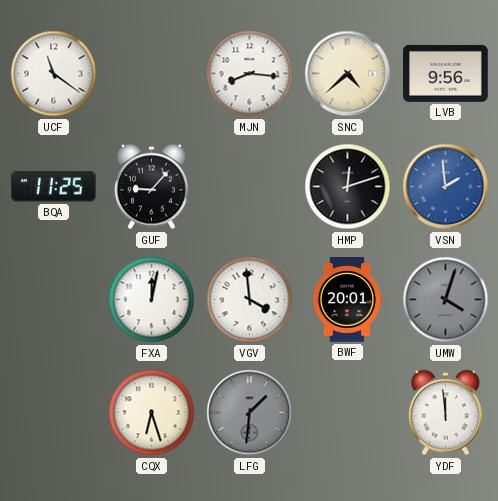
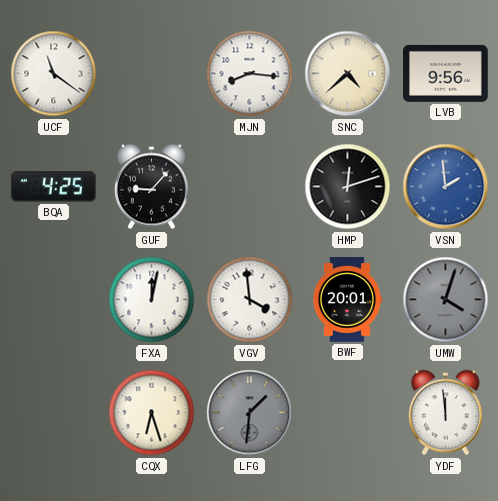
BQA: 11:25 -> 4:25 (54, 187)
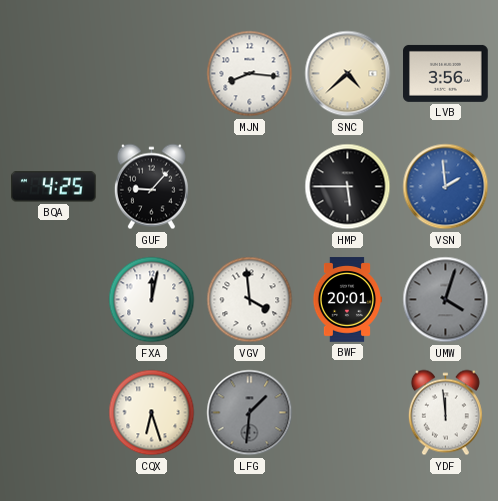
UCF: 11:21 -> none (54, 74)
LVB: 9:56 -> 3:56 (446, 73)
HMP: 12:12 -> 5:45 (348, 187)
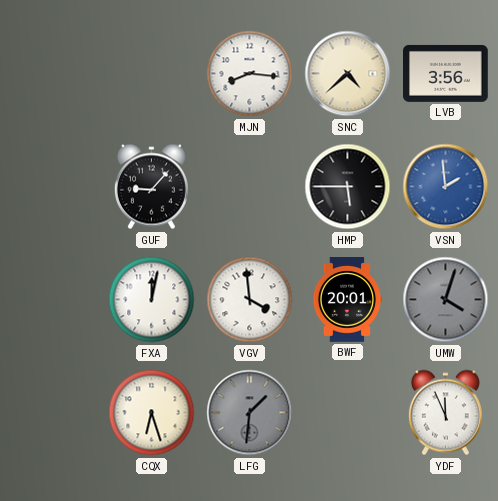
BQA: 4:25 -> none (54, 187)
YDF: 11:59 -> 11:56 (445, 413)
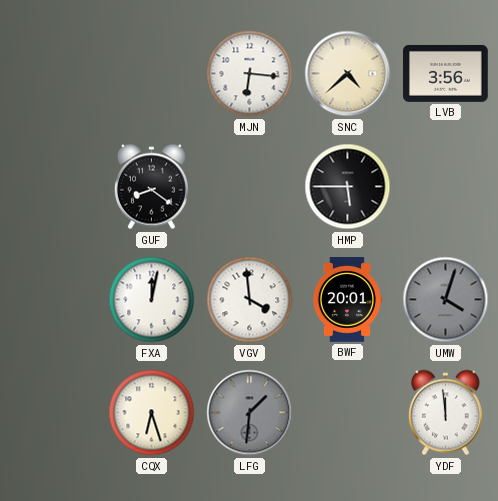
MJN: 8:16 -> 6:16 (250, 74)
GUF: 9:07 -> 8:21 (151, 187)
VSN: 1:59 -> none (446, 187)
YDF: 11:56 -> 11:59 (445, 413)
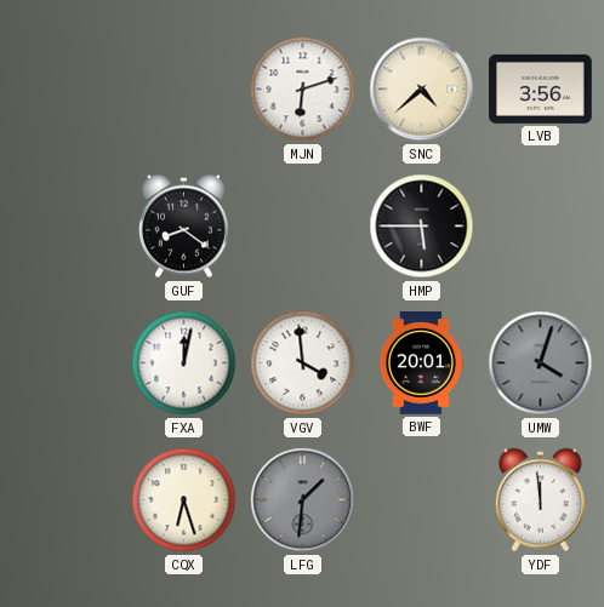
MJN: 6:16 -> 6:12 (303, 90)
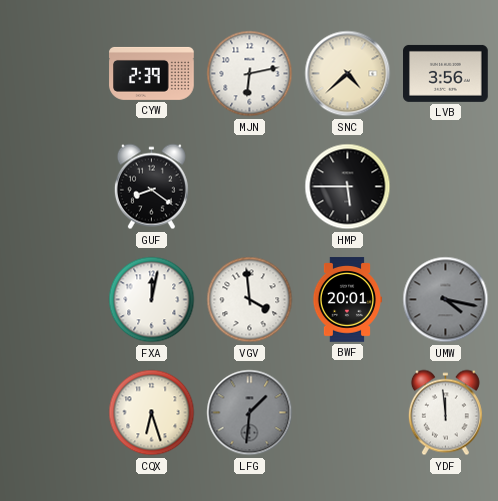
CYW: none -> 2:39 (152, 73)
MJN: 6:12 -> 6:13 (250, 74)
UMW: 4:03 -> 4:17 (446, 300)
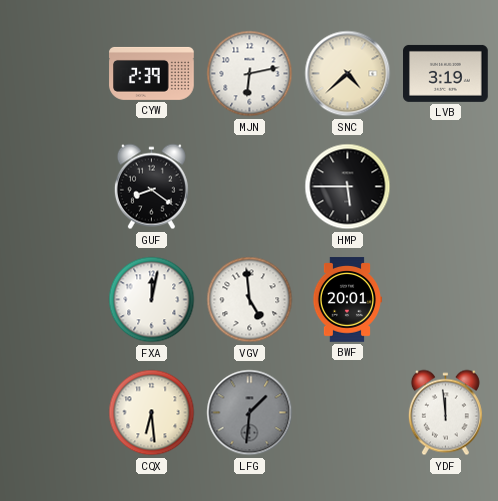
LVB: 3:56 -> 3:19 (446, 73)
VGV: 3:59 -> 4:59 (250, 300)
UMW: 4:17 -> none (446, 300)
CQX: 6:27 -> 6:29 (152, 413)
